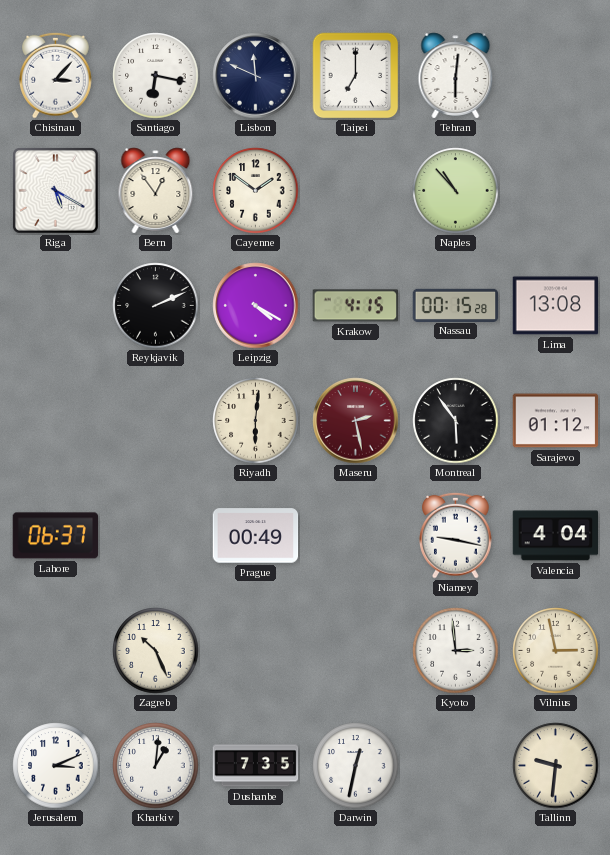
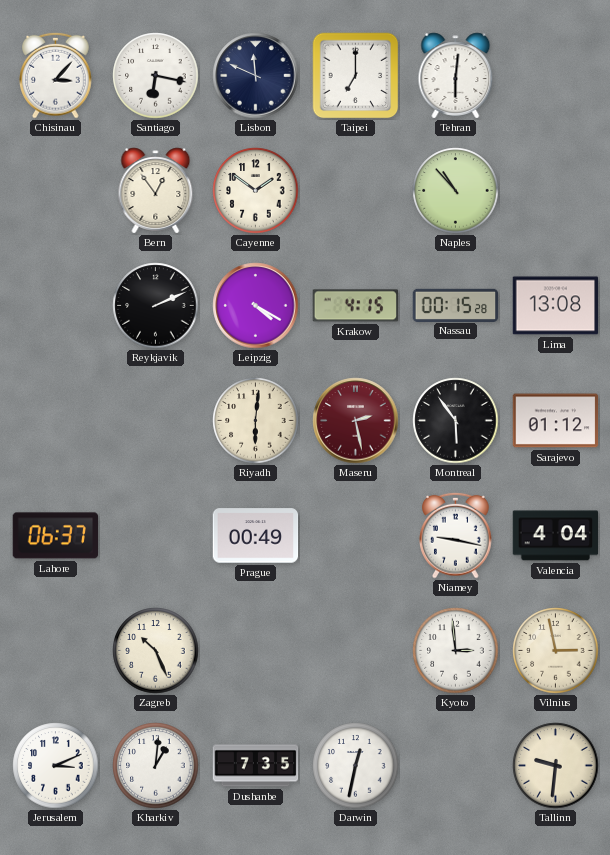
Riga: 5:20 -> none (55, 190)
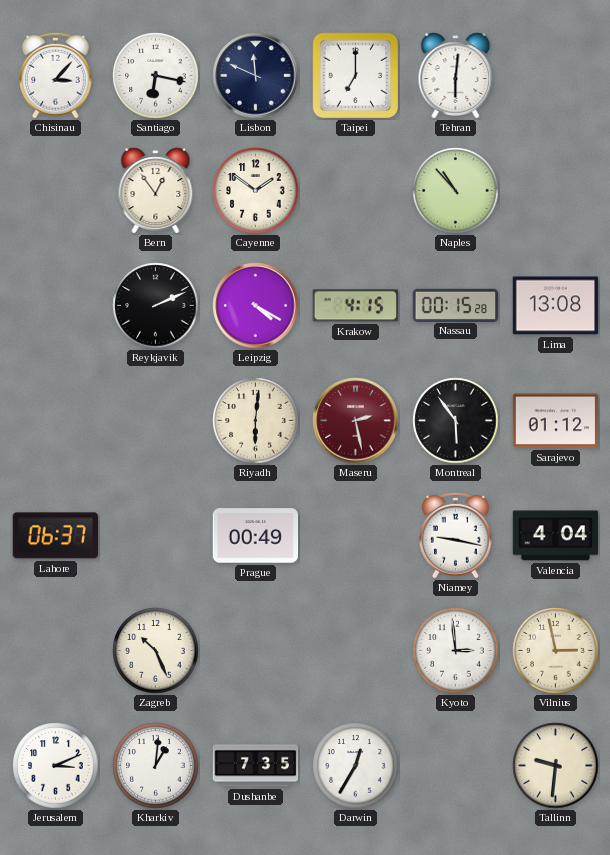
Darwin: 12:32 -> 12:35 (356, 766)
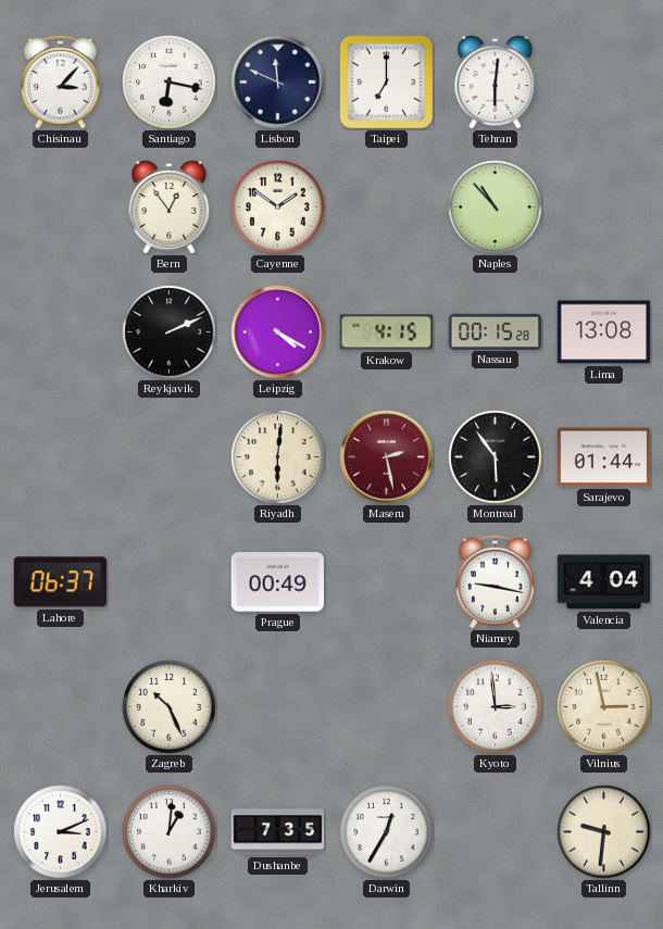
Sarajevo: 01:12 -> 01:44 (604, 457)
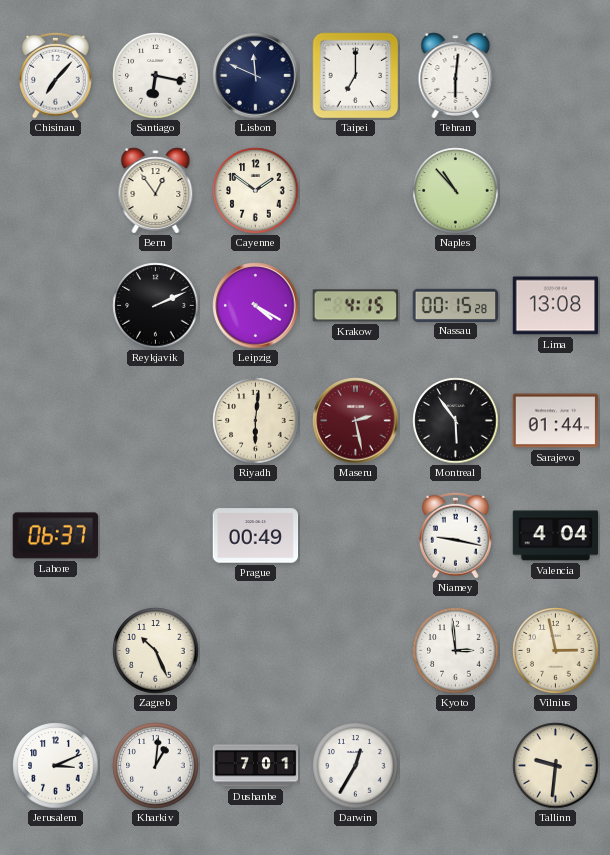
Chisinau: 3:07 -> 7:07 (56, 75)
Dushanbe: 7:35 -> 7:01 (256, 766)
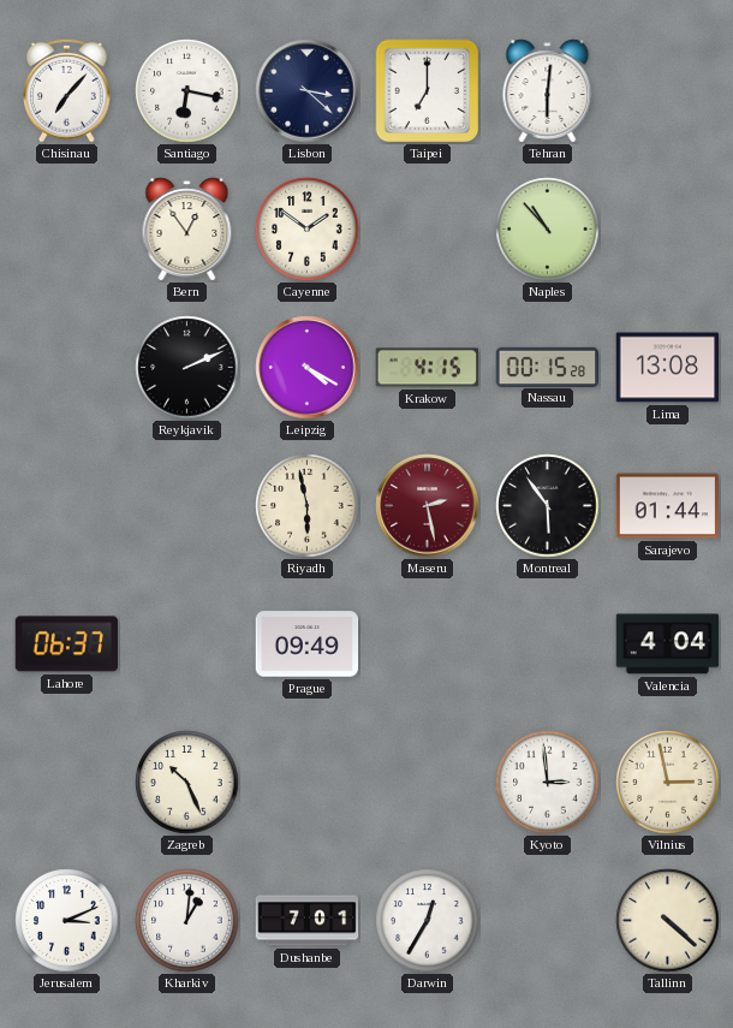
Lisbon: 11:49 -> 3:22 (308, 91)
Riyadh: 6:01 -> 5:58 (308, 506)
Prague: 00:49 -> 09:49 (308, 644)
Niamey: 9:17 -> none (456, 535)
Tallinn: 9:31 -> 4:22 (668, 921)
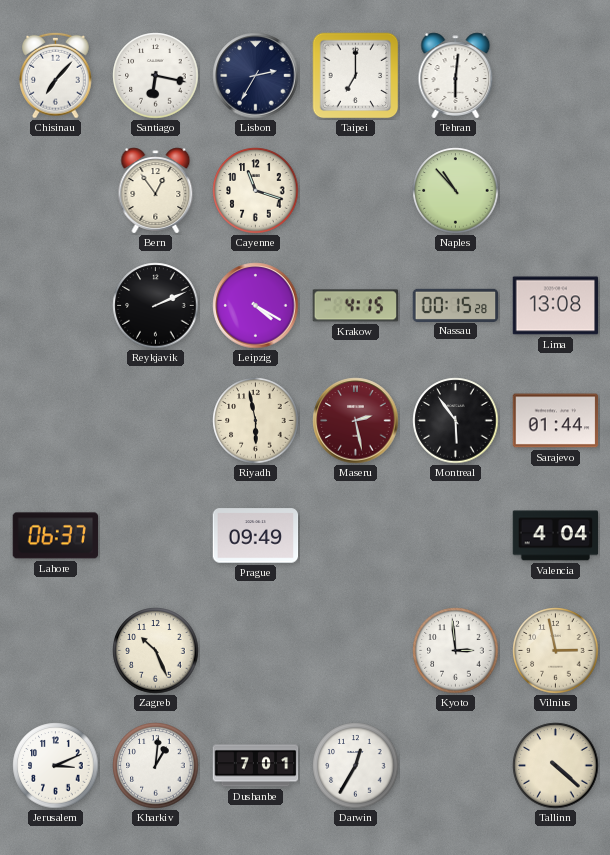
Lisbon: 3:22 -> 2:35 (256, 76)
Cayenne: 1:51 -> 11:18 (256, 191)
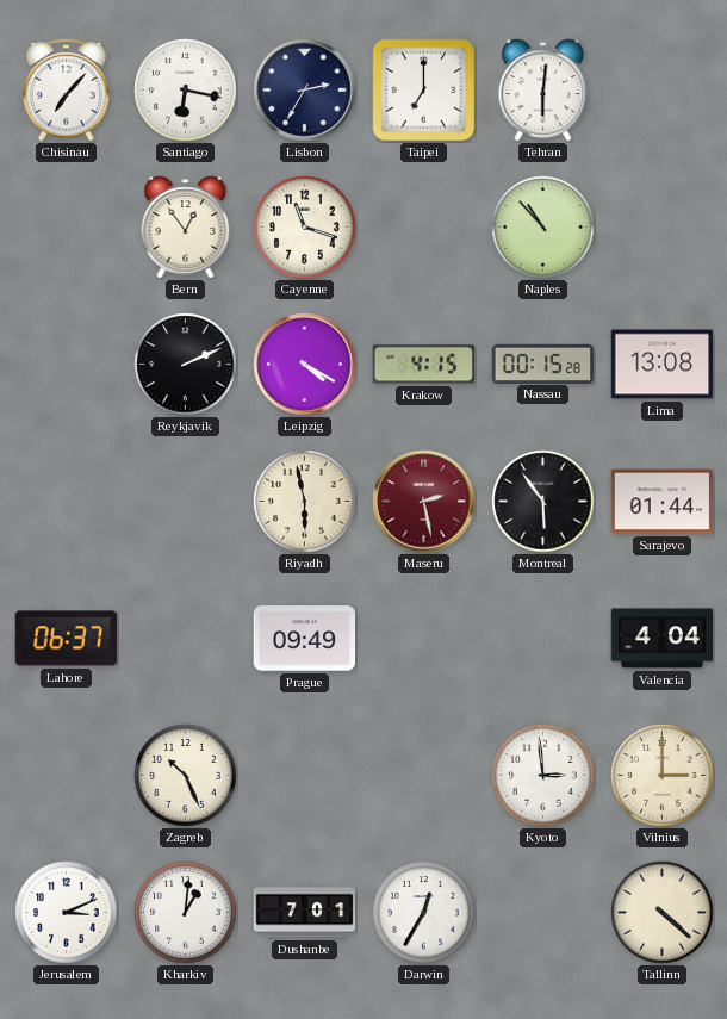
Vilnius: 2:58 -> 3:00 (663, 776)
